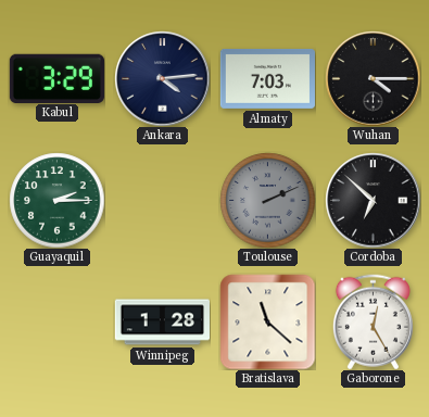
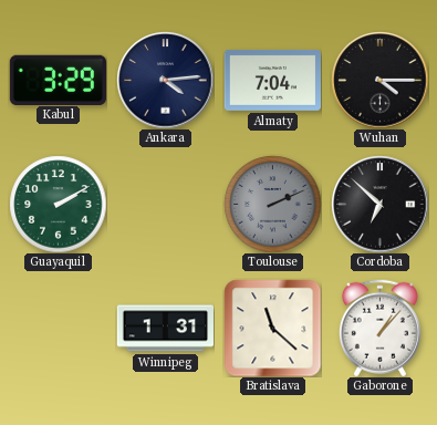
Almaty: 7:03 -> 7:04 (272, 80)
Guayaquil: 2:15 -> 2:10 (58, 204)
Winnipeg: 1:28 -> 1:31 (165, 329)
Gaborone: 12:25 -> 1:07 (379, 328)
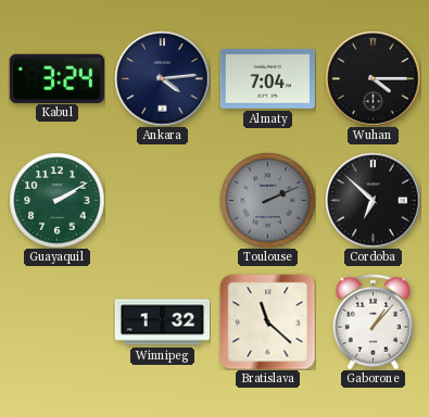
Kabul: 3:29 -> 3:24 (56, 78)
Winnipeg: 1:31 -> 1:32 (162, 323)
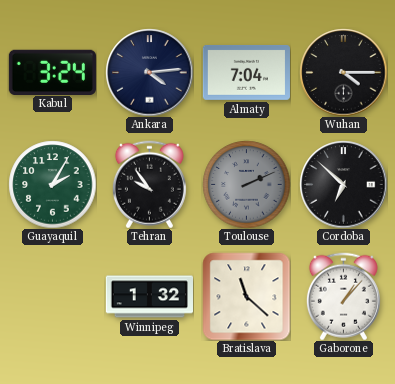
Guayaquil: 2:10 -> 2:05 (52, 184)
Tehran: none -> 9:54 (149, 184)
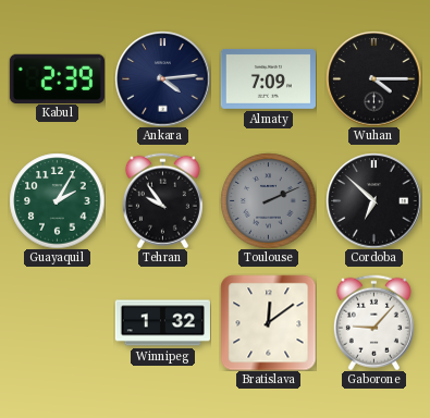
Kabul: 3:24 -> 2:39 (57, 78)
Almaty: 7:04 -> 7:09 (268, 78)
Bratislava: 11:22 -> 12:09 (268, 322)
Gaborone: 1:07 -> 9:07 (373, 322)
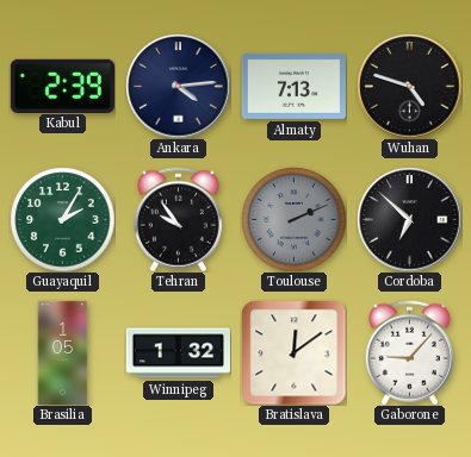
Almaty: 7:09 -> 7:13 (293, 86)
Wuhan: 4:15 -> 4:48 (409, 86)
Brasilia: none -> 1:05 (63, 352)
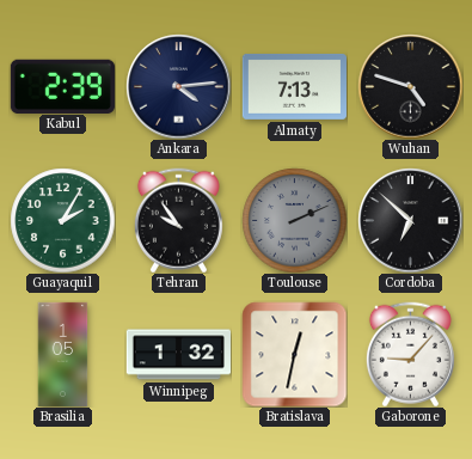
Bratislava: 12:09 -> 12:32 (294, 354)
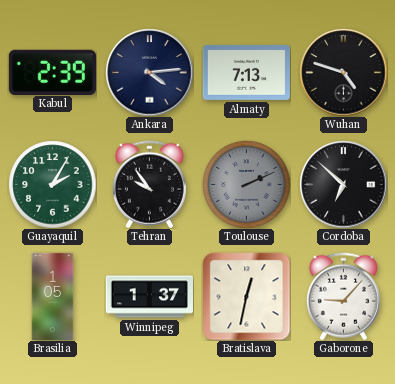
Winnipeg: 1:32 -> 1:37 (149, 297)
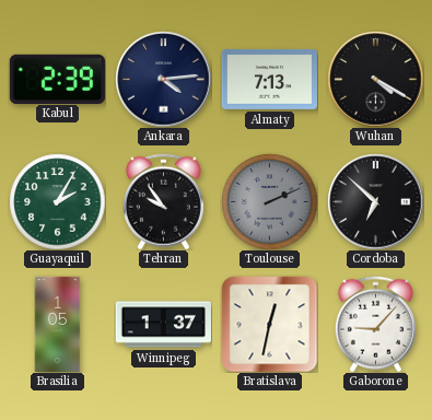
Wuhan: 4:48 -> 4:20 (375, 79)
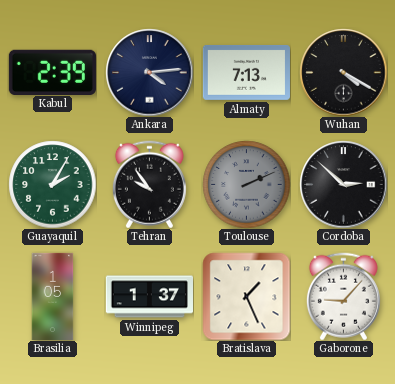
Cordoba: 6:52 -> 2:52 (343, 184)
Bratislava: 12:32 -> 1:26 (246, 296)
